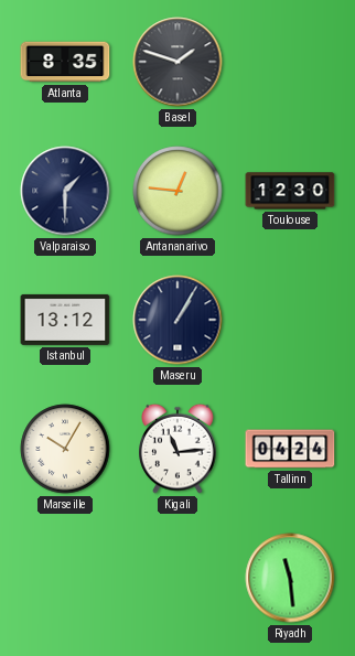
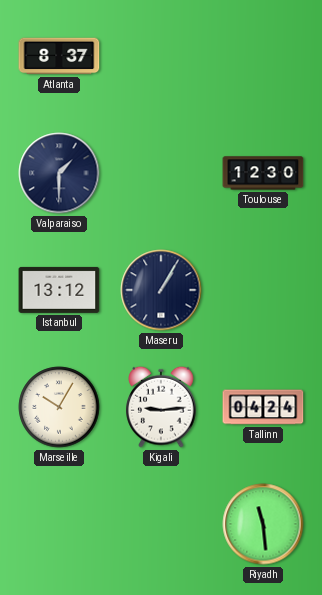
Atlanta: 8:35 -> 8:37 (59, 56)
Basel: 1:48 -> none (177, 62)
Antananarivo: 12:46 -> none (177, 191)
Kigali: 11:14 -> 9:14 (161, 407)
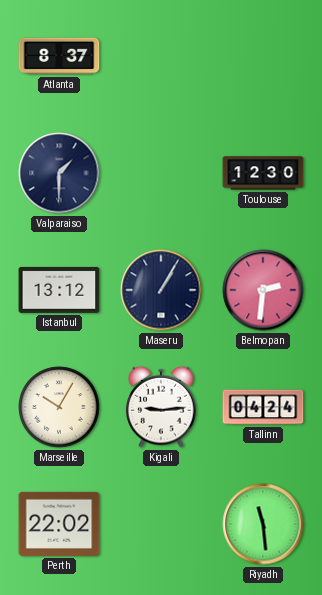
Belmopan: none -> 2:31 (263, 290)
Perth: none -> 22:02 (59, 524)
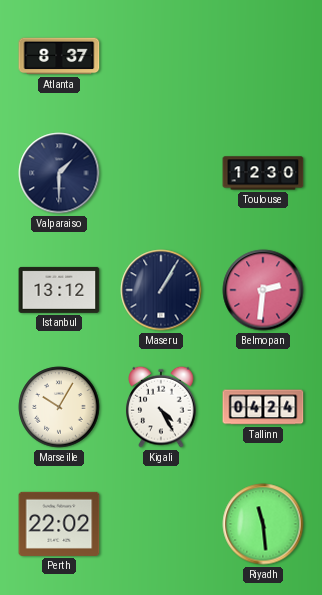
Kigali: 9:14 -> 4:25 (161, 407)
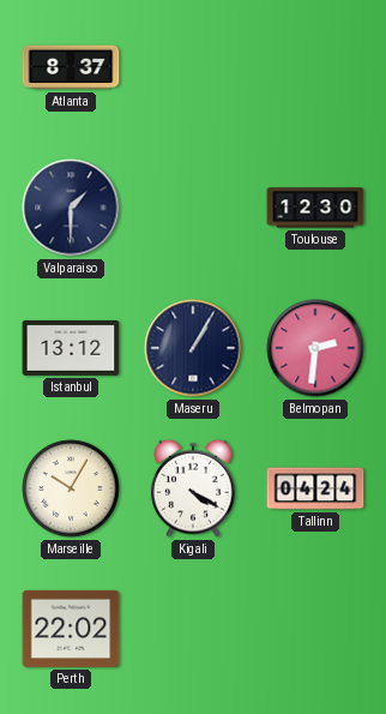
Kigali: 4:25 -> 4:20 (193, 488)
Riyadh: 11:29 -> none (263, 524)
